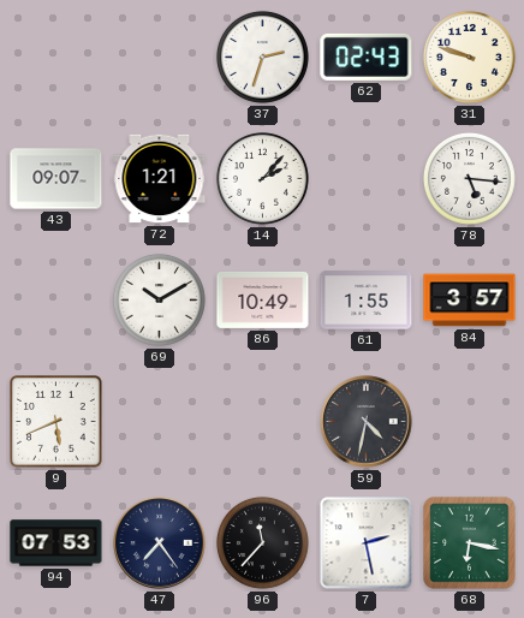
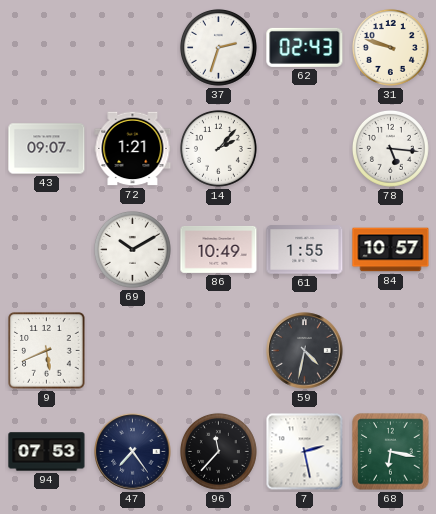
84: 3:57 -> 10:57 (391, 250)
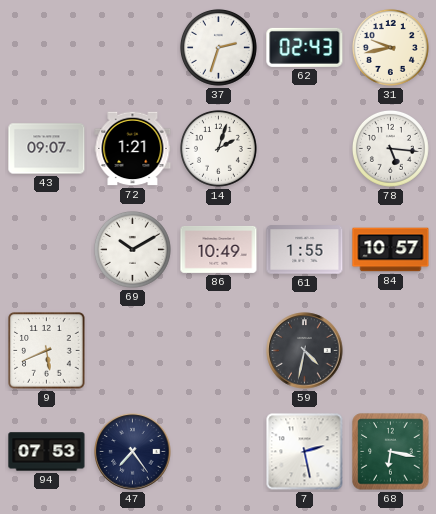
31: 9:48 -> 9:43 (390, 47)
14: 2:07 -> 2:03 (218, 148)
96: 11:37 -> none (218, 451)
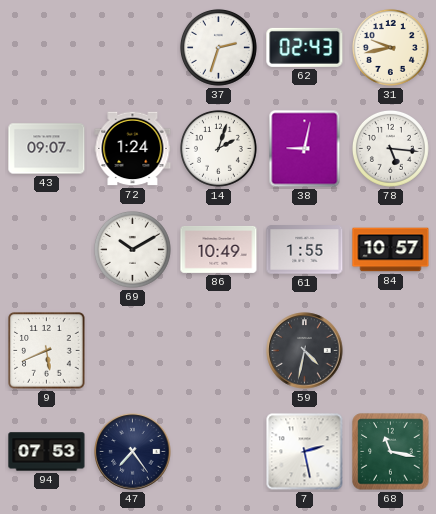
72: 1:21 -> 1:24 (133, 149)
38: none -> 9:02 (305, 149)
68: 6:17 -> 11:17 (391, 452)
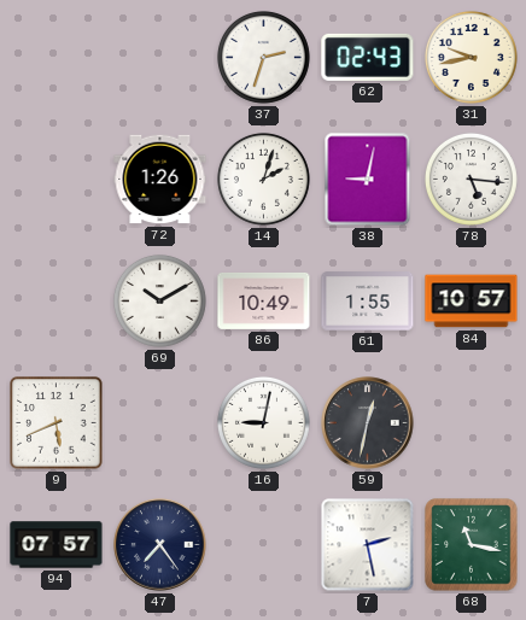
43: 09:07 -> none (47, 149)
72: 1:24 -> 1:26 (160, 180)
16: none -> 9:02 (263, 422)
59: 4:32 -> 12:32 (368, 423)
94: 07:53 -> 07:57 (57, 545)
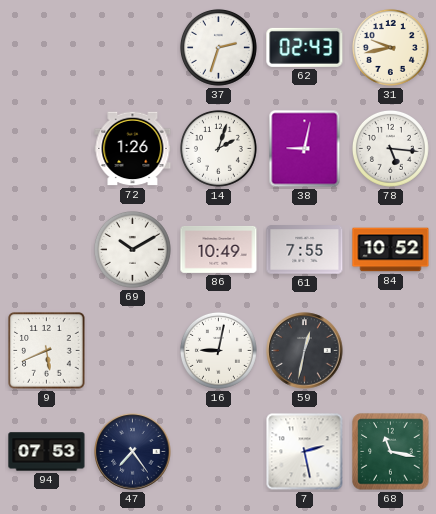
61: 1:55 -> 7:55 (305, 250)
84: 10:57 -> 10:52 (391, 250)
94: 07:57 -> 07:53 (47, 452)
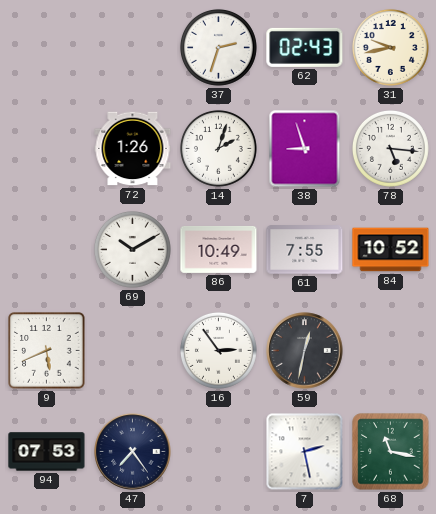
38: 9:02 -> 8:57 (305, 149)
16: 9:02 -> 2:54 (218, 350)
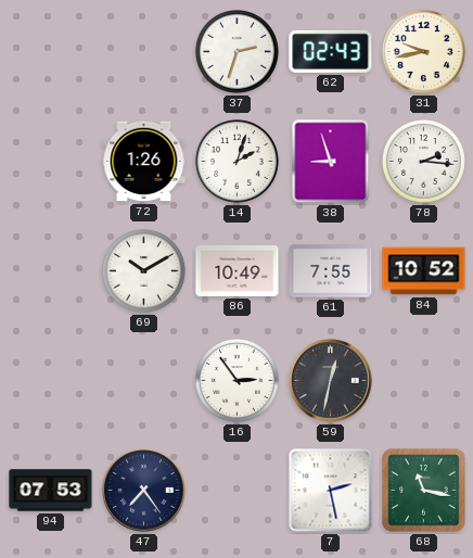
78: 5:16 -> 2:16 (423, 161)
9: 5:41 -> none (47, 351)
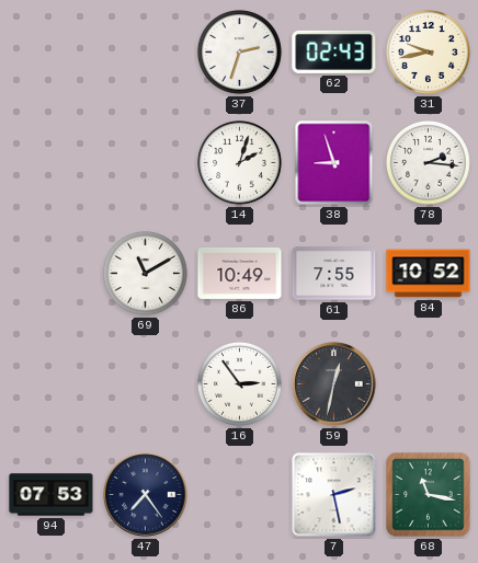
72: 1:26 -> none (144, 162)
69: 10:10 -> 11:10 (145, 273)
